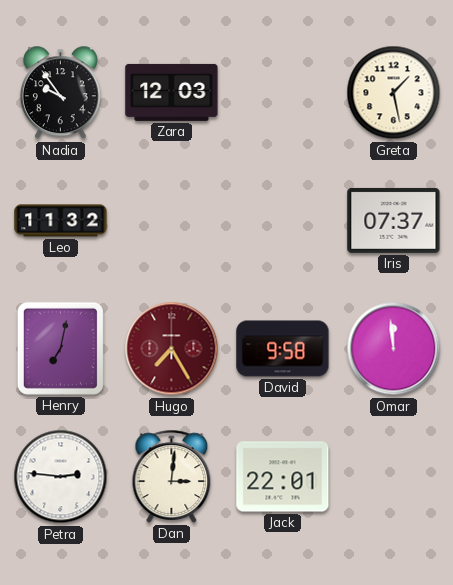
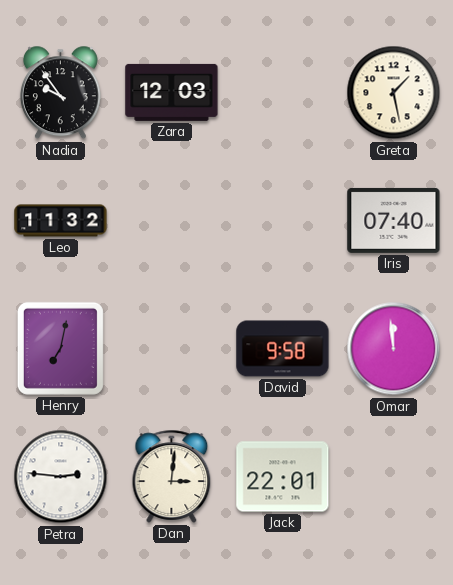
Iris: 07:37 -> 07:40 (394, 220)
Hugo: 7:25 -> none (172, 349)
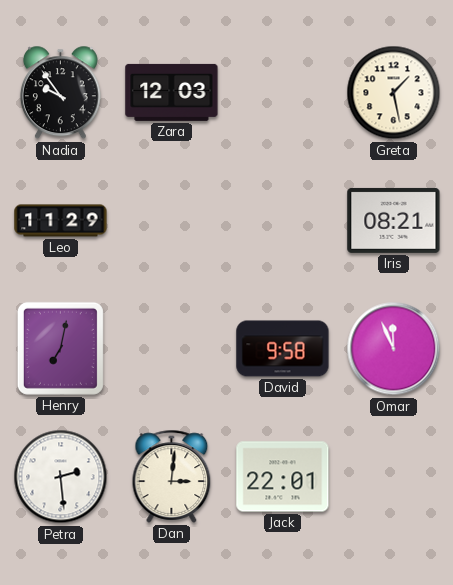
Leo: 11:32 -> 11:29 (61, 221)
Iris: 07:40 -> 08:21 (394, 220)
Omar: 11:59 -> 11:56 (394, 349)
Petra: 2:46 -> 2:29 (61, 477)
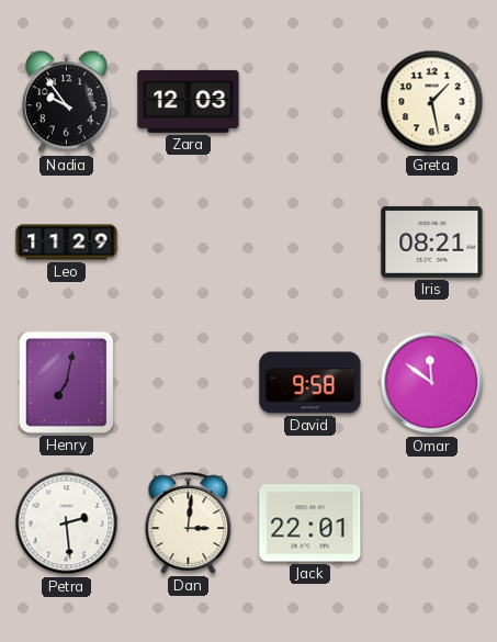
Omar: 11:56 -> 11:51 (432, 383)
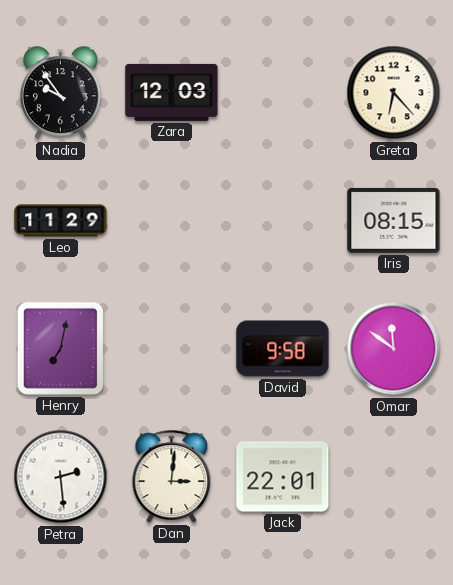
Greta: 1:28 -> 6:23 (394, 93)
Iris: 08:21 -> 08:15 (394, 220)
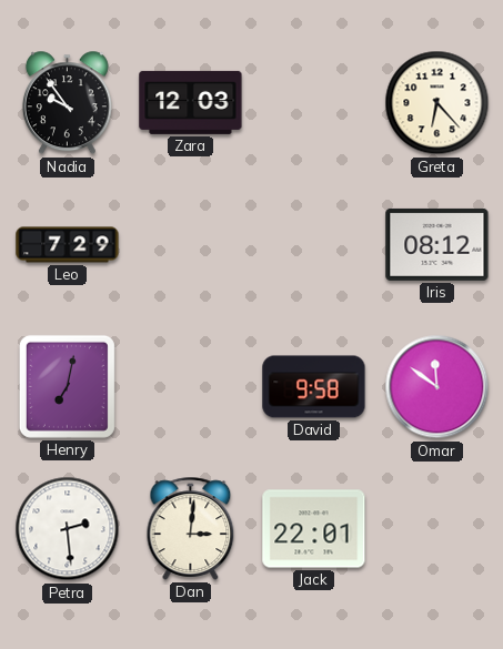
Leo: 11:29 -> 7:29 (68, 245)
Iris: 08:15 -> 08:12 (437, 244)
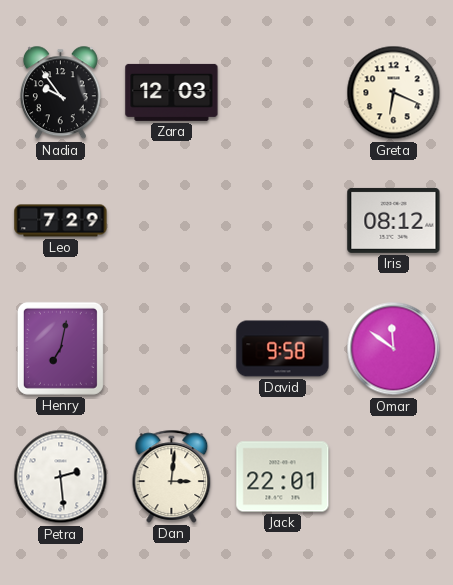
Greta: 6:23 -> 6:19 (394, 93)
